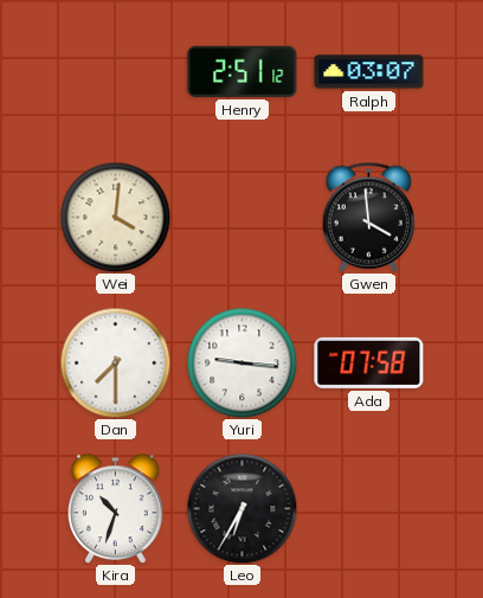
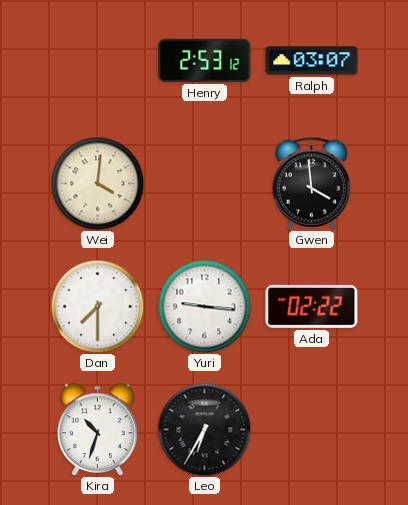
Henry: 2:51 -> 2:53 (205, 60)
Ada: 07:58 -> 02:22 (312, 306)
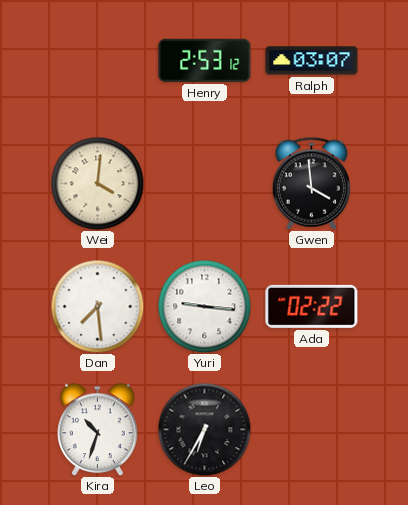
Dan: 7:30 -> 7:29 (97, 306)
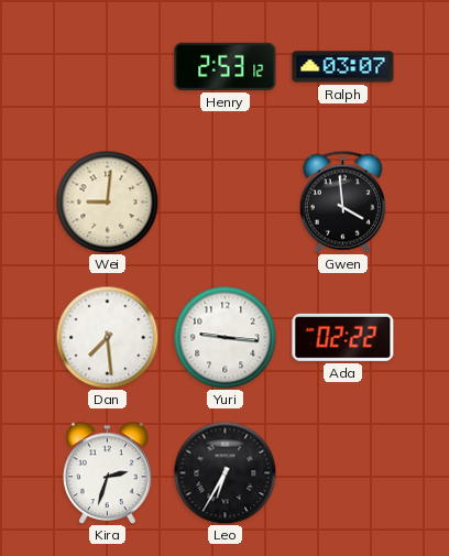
Wei: 4:01 -> 9:01 (107, 201)
Kira: 10:33 -> 2:33 (108, 472)
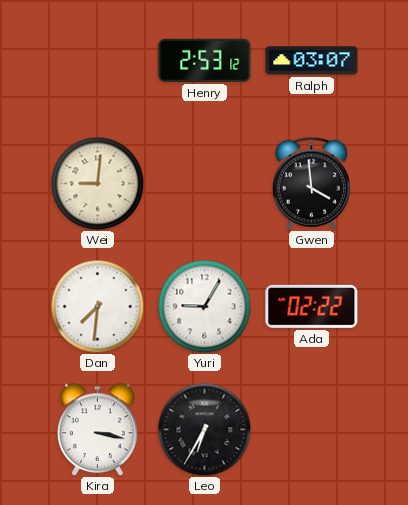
Dan: 7:29 -> 7:31 (97, 306)
Yuri: 9:16 -> 9:05 (204, 306)
Kira: 2:33 -> 3:17 (98, 429)
